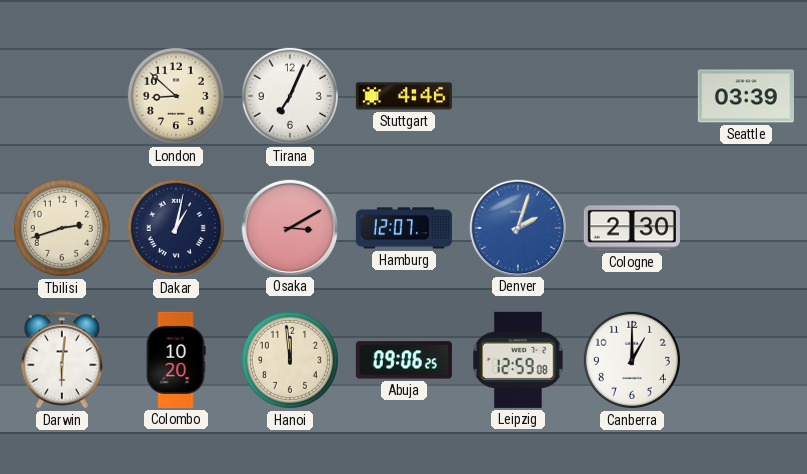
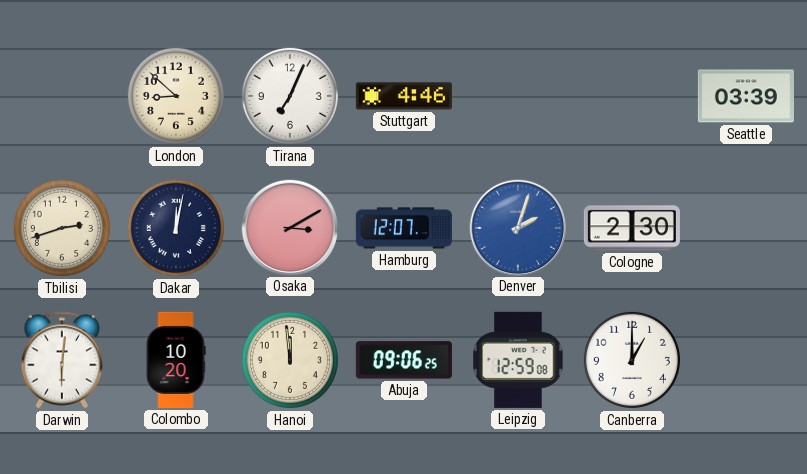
Dakar: 1:02 -> 12:02 (176, 228)
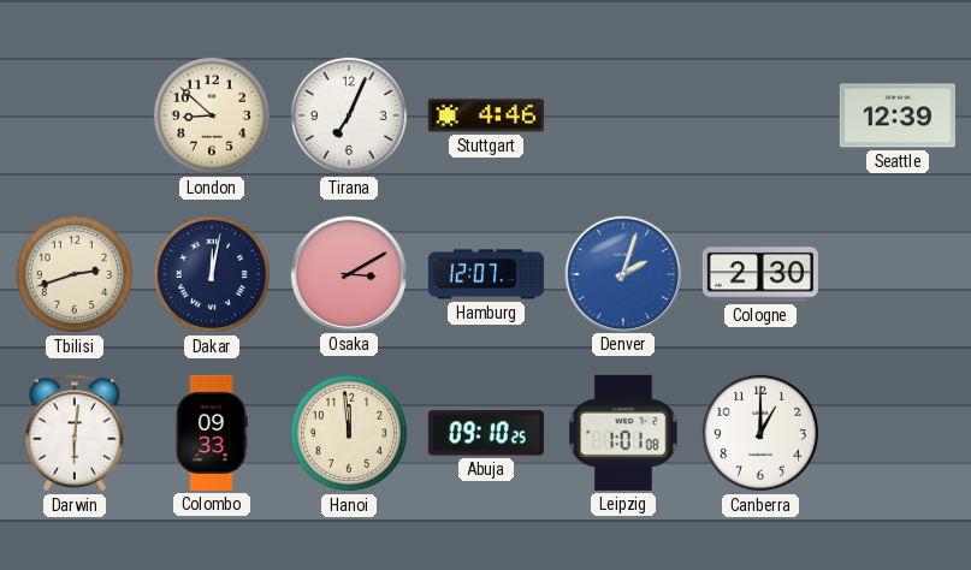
Seattle: 03:39 -> 12:39 (898, 115)
Colombo: 10:20 -> 09:33 (212, 433)
Abuja: 09:06 -> 09:10 (486, 433)
Leipzig: 12:59 -> 1:01 (623, 433)
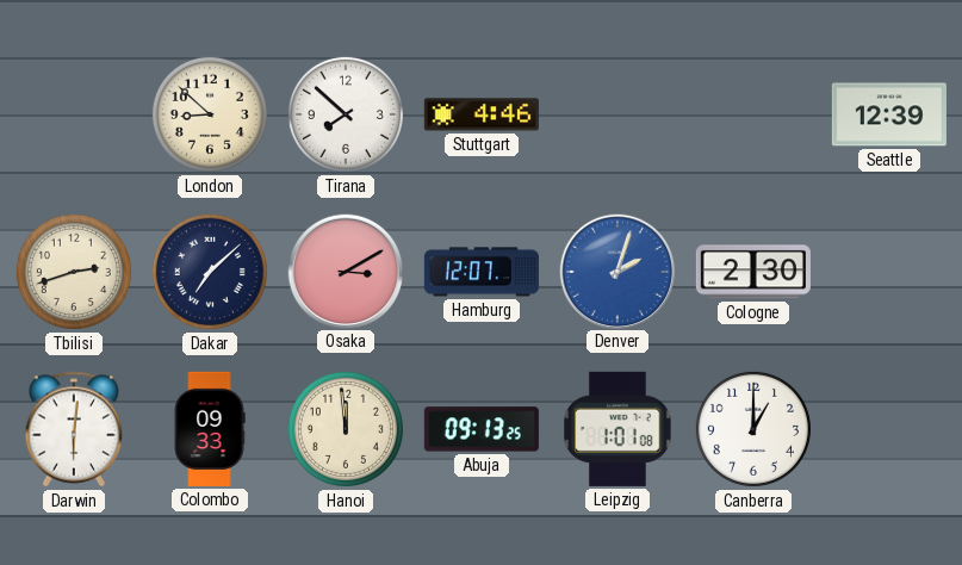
Tirana: 7:04 -> 7:52 (346, 114)
Dakar: 12:02 -> 7:08 (210, 272)
Abuja: 09:10 -> 09:13 (482, 429)
